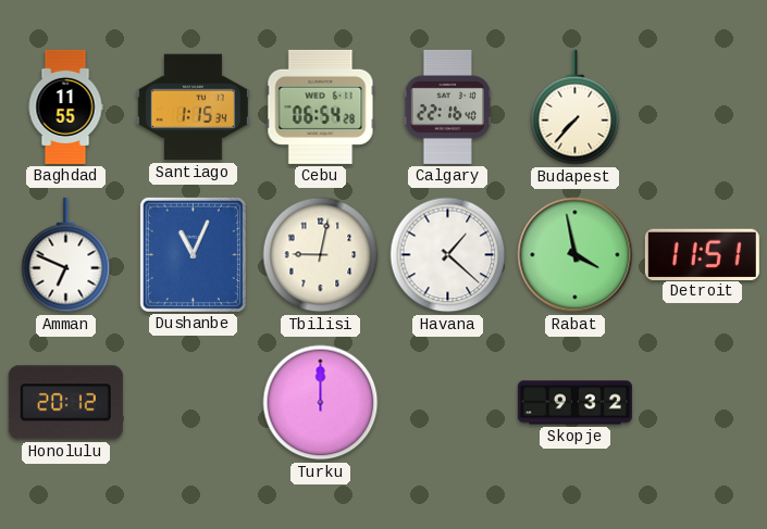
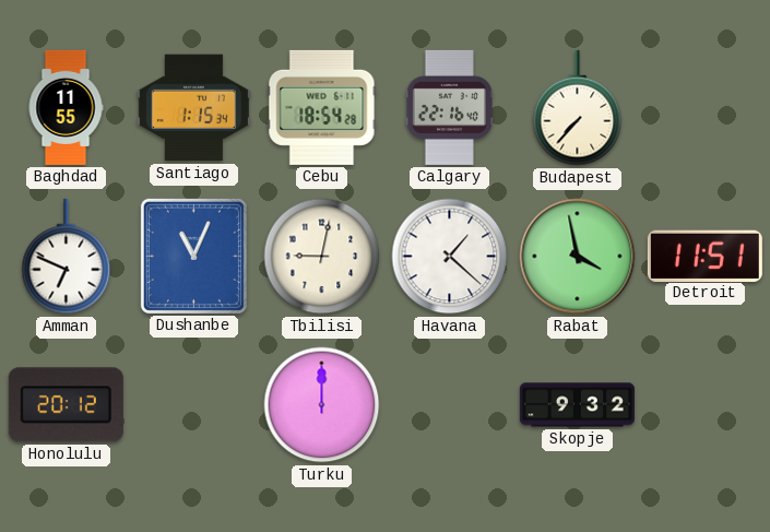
Cebu: 06:54 -> 18:54 (322, 107)
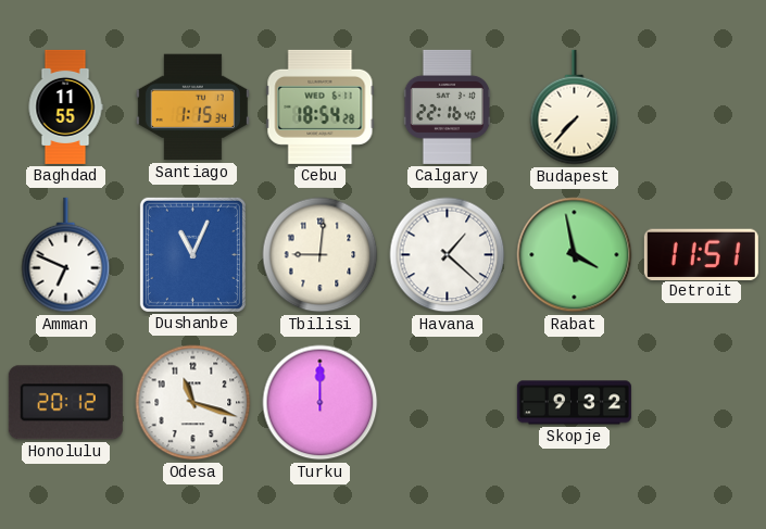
Tbilisi: 9:02 -> 9:01 (321, 255)
Odesa: none -> 11:18 (193, 403)
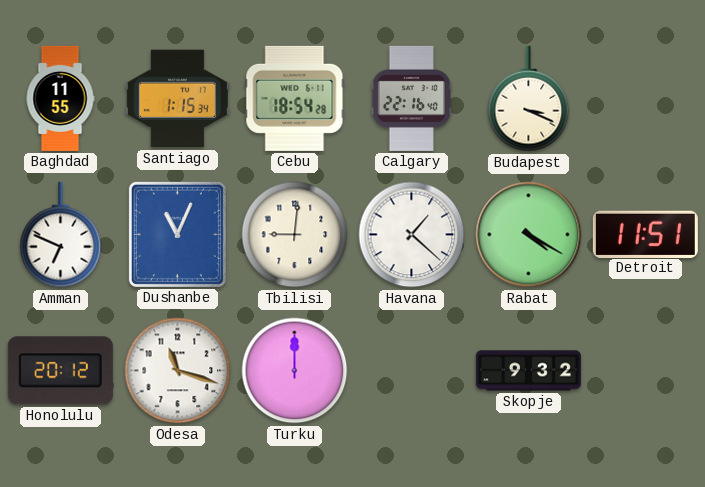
Budapest: 7:37 -> 3:19 (529, 99)
Rabat: 3:58 -> 4:20 (529, 235)
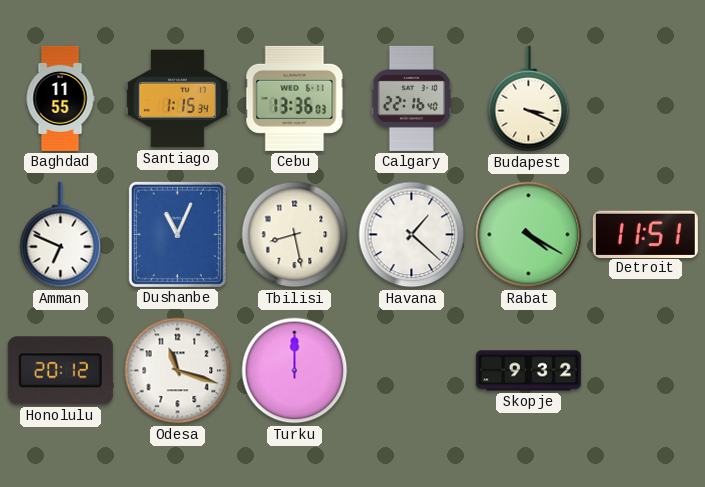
Cebu: 18:54 -> 13:36 (295, 98)
Tbilisi: 9:01 -> 8:28 (295, 235)
